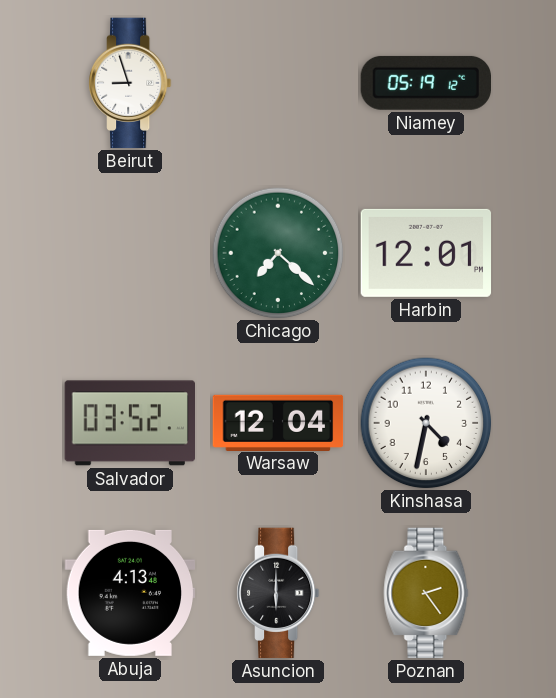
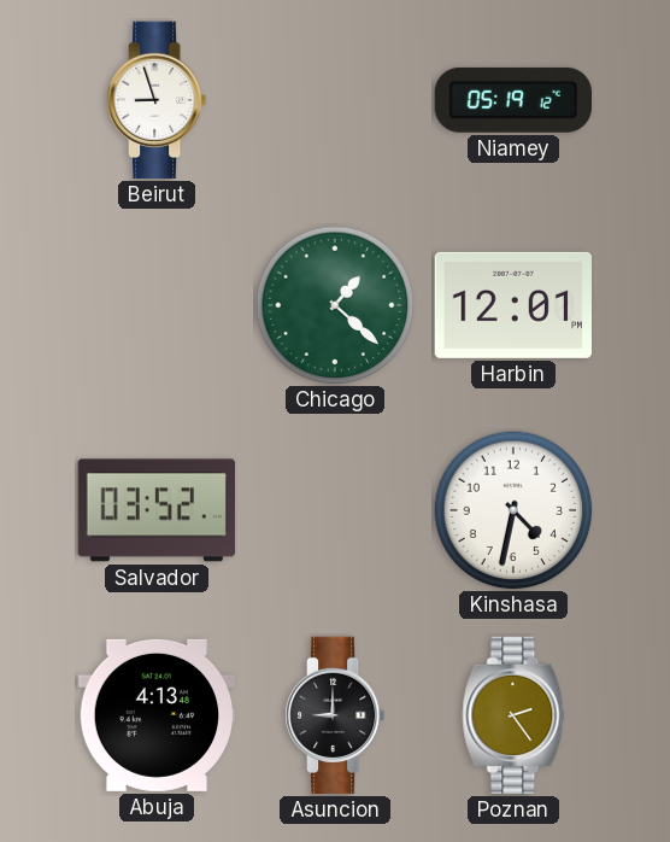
Chicago: 7:22 -> 1:22 (335, 305)
Warsaw: 12:04 -> none (278, 422)
Asuncion: 6:00 -> 9:00 (335, 715)
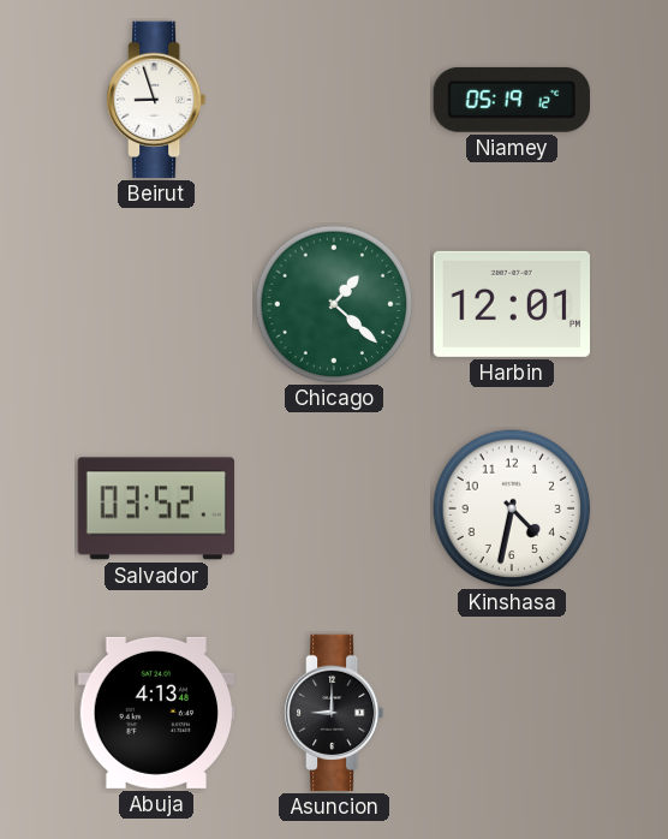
Poznan: 2:24 -> none (513, 715)
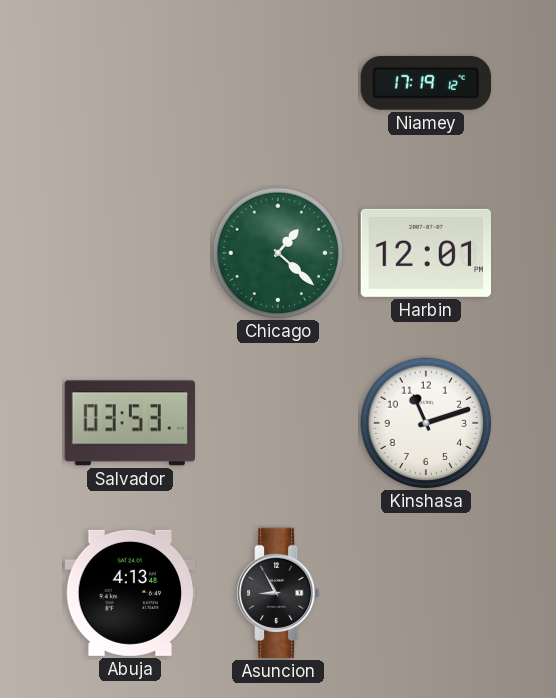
Beirut: 8:57 -> none (156, 100)
Niamey: 05:19 -> 17:19 (425, 83)
Salvador: 03:52 -> 03:53 (129, 423)
Kinshasa: 4:32 -> 11:12 (426, 423)
Asuncion: 9:00 -> 8:55 (278, 593)
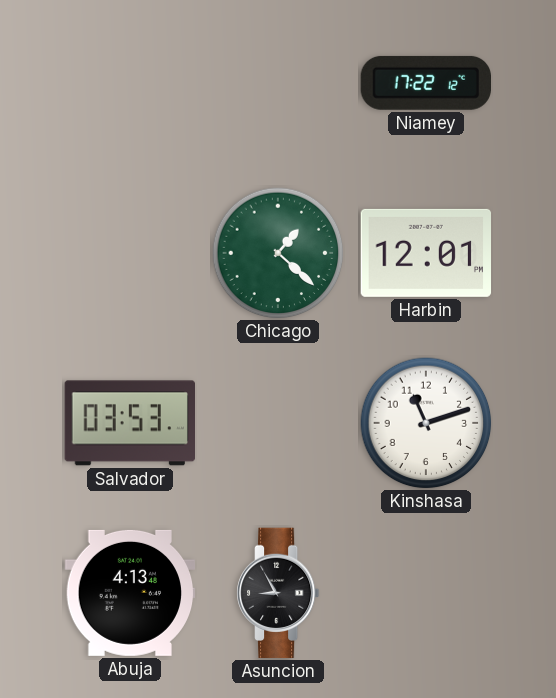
Niamey: 17:19 -> 17:22 (425, 83)
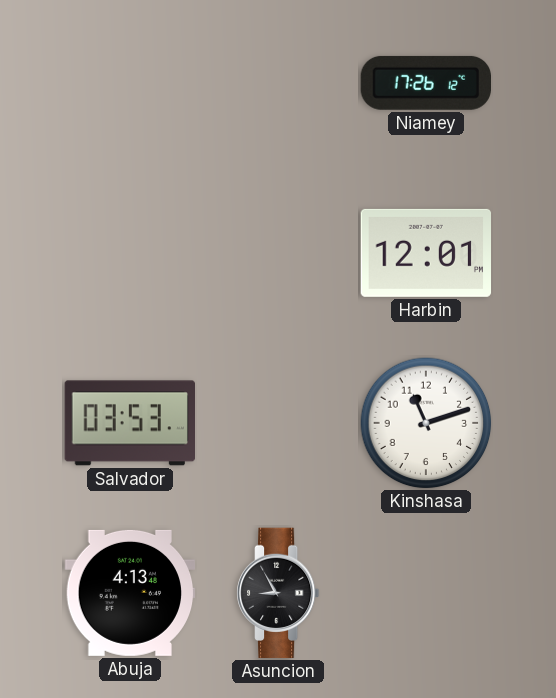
Niamey: 17:22 -> 17:26 (425, 83)
Chicago: 1:22 -> none (278, 253)
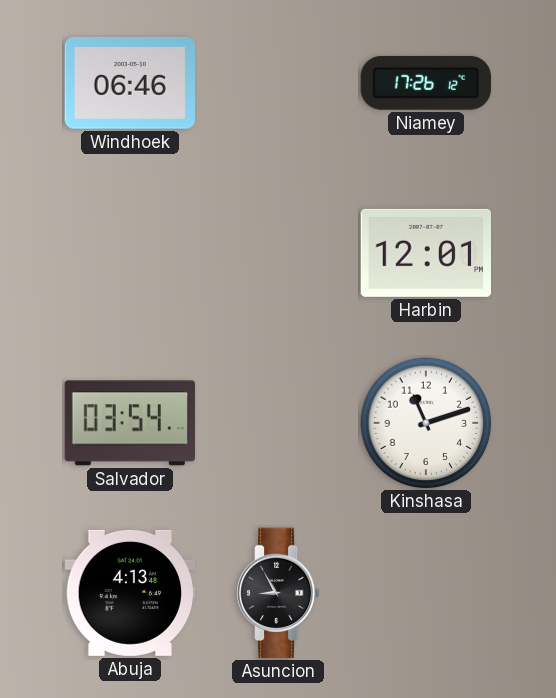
Windhoek: none -> 06:46 (129, 83)
Salvador: 03:53 -> 03:54 (129, 423)
